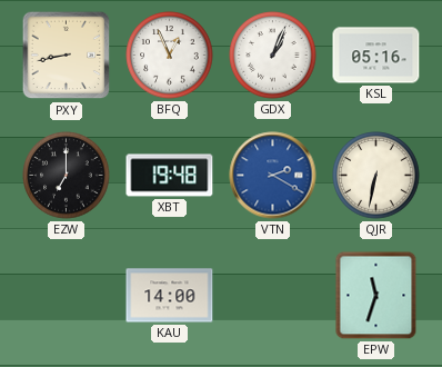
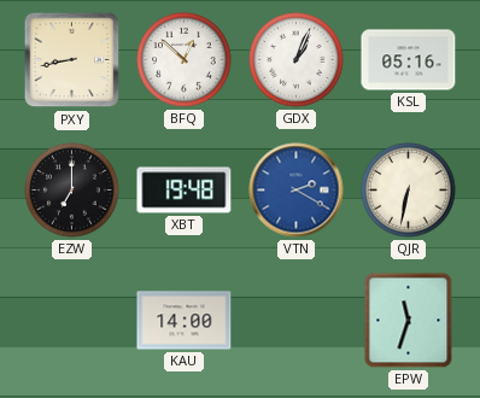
BFQ: 12:56 -> 12:52 (185, 60)
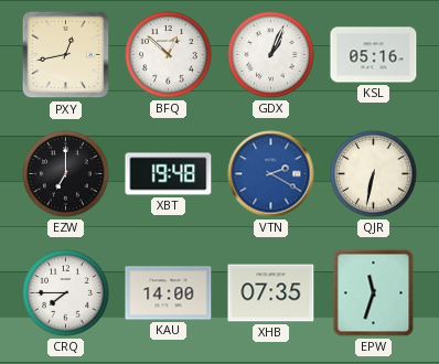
PXY: 8:43 -> 12:43 (66, 55)
CRQ: none -> 7:45 (66, 293)
XHB: none -> 07:35 (271, 293)
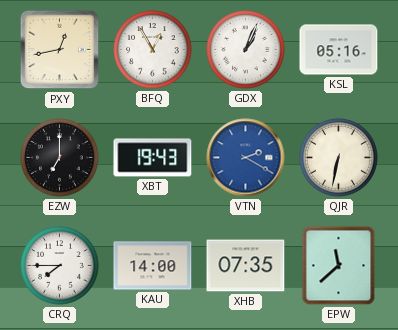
BFQ: 12:52 -> 12:55 (153, 50)
XBT: 19:48 -> 19:43 (153, 158)
EPW: 11:33 -> 11:38 (339, 266)
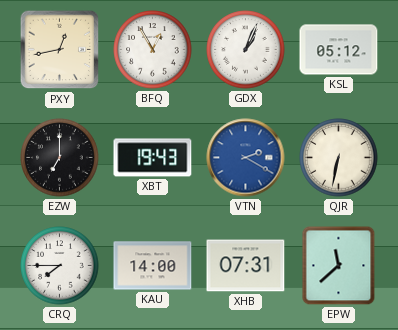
KSL: 05:16 -> 05:12 (339, 50)
XHB: 07:35 -> 07:31 (246, 266)
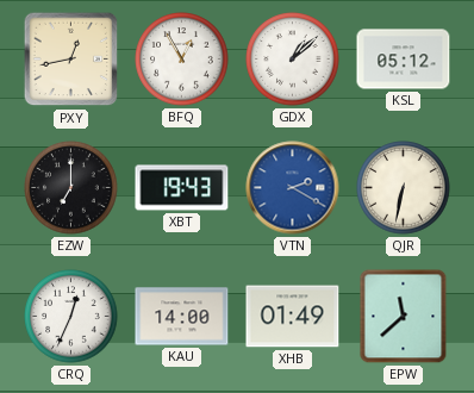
GDX: 1:04 -> 1:08 (293, 60)
CRQ: 7:45 -> 12:34 (71, 317)
XHB: 07:31 -> 01:49 (293, 317)
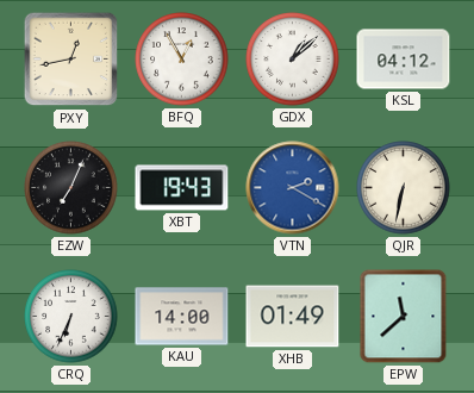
KSL: 05:12 -> 04:12 (404, 60)
EZW: 7:00 -> 7:04 (71, 188)
CRQ: 12:34 -> 6:34 (71, 317)
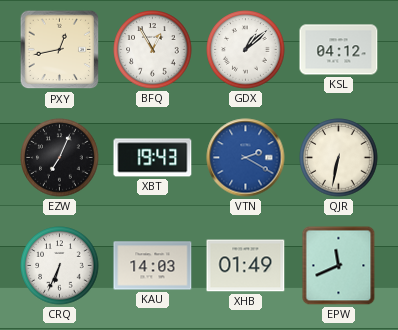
KAU: 14:00 -> 14:03 (153, 266)
EPW: 11:38 -> 11:41 (339, 266)
